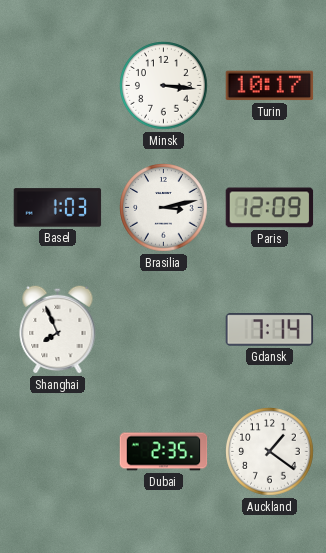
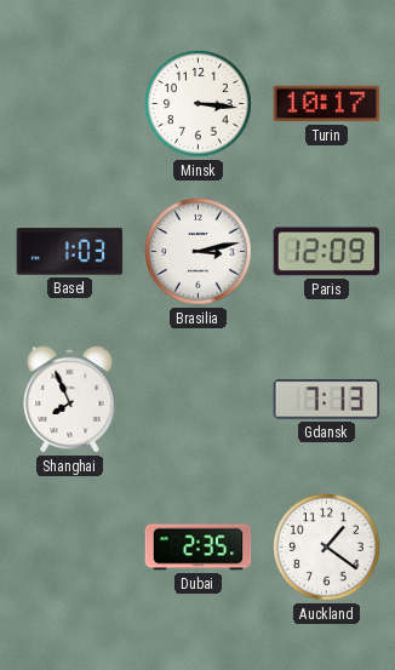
Gdansk: 7:14 -> 7:13 (327, 400)
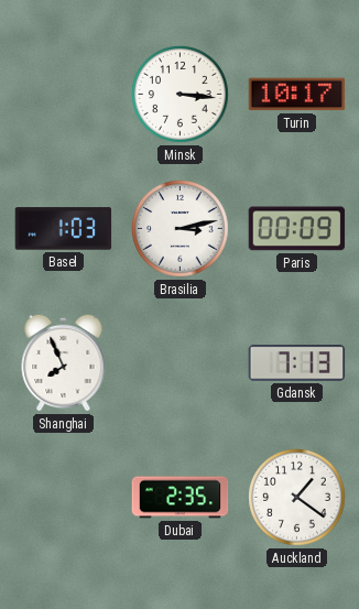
Paris: 12:09 -> 00:09 (297, 229)
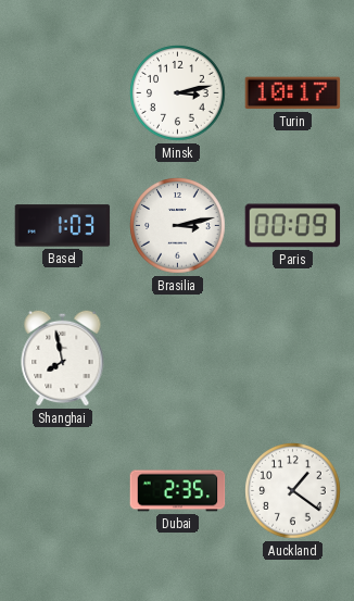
Minsk: 3:16 -> 3:13 (178, 93)
Shanghai: 7:56 -> 7:58 (63, 358)
Gdansk: 7:13 -> none (297, 363)
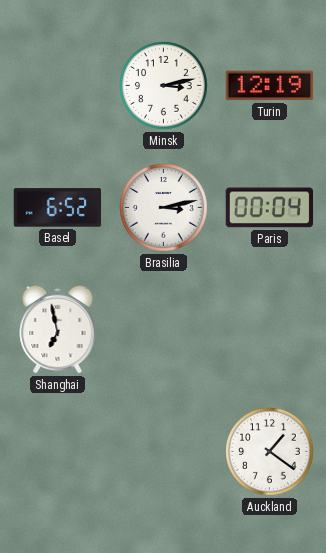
Turin: 10:17 -> 12:19 (270, 86)
Basel: 1:03 -> 6:52 (58, 208)
Paris: 00:09 -> 00:04 (270, 208)
Shanghai: 7:58 -> 6:58 (58, 329)
Dubai: 2:35 -> none (178, 491)
